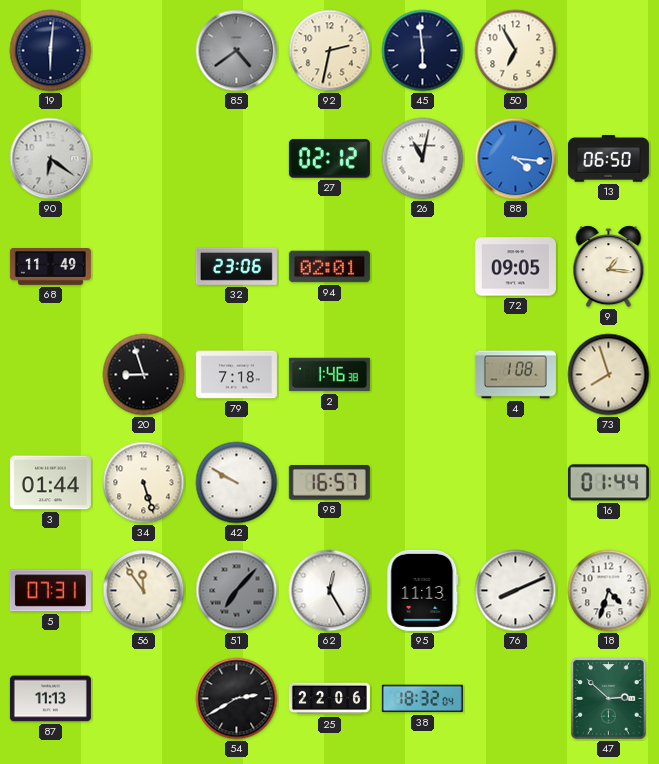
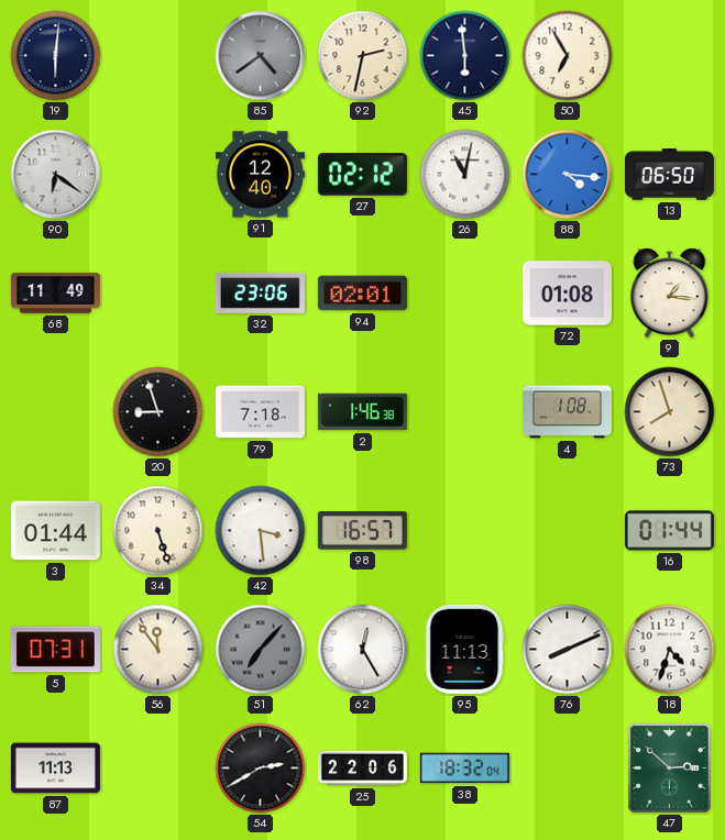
91: none -> 12:40 (260, 175)
72: 09:05 -> 01:08 (567, 294)
42: 9:50 -> 3:29 (261, 531)
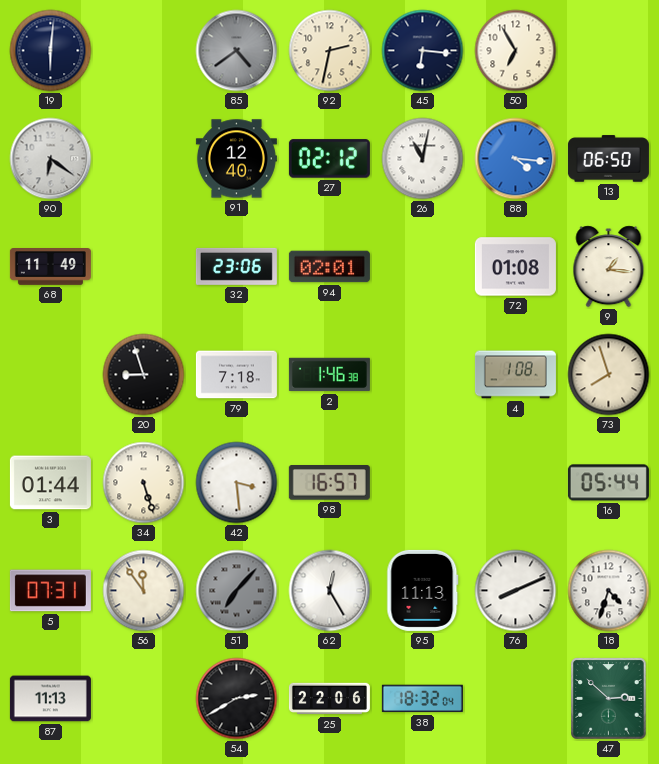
45: 5:59 -> 6:16 (423, 51)
16: 01:44 -> 05:44 (608, 483)
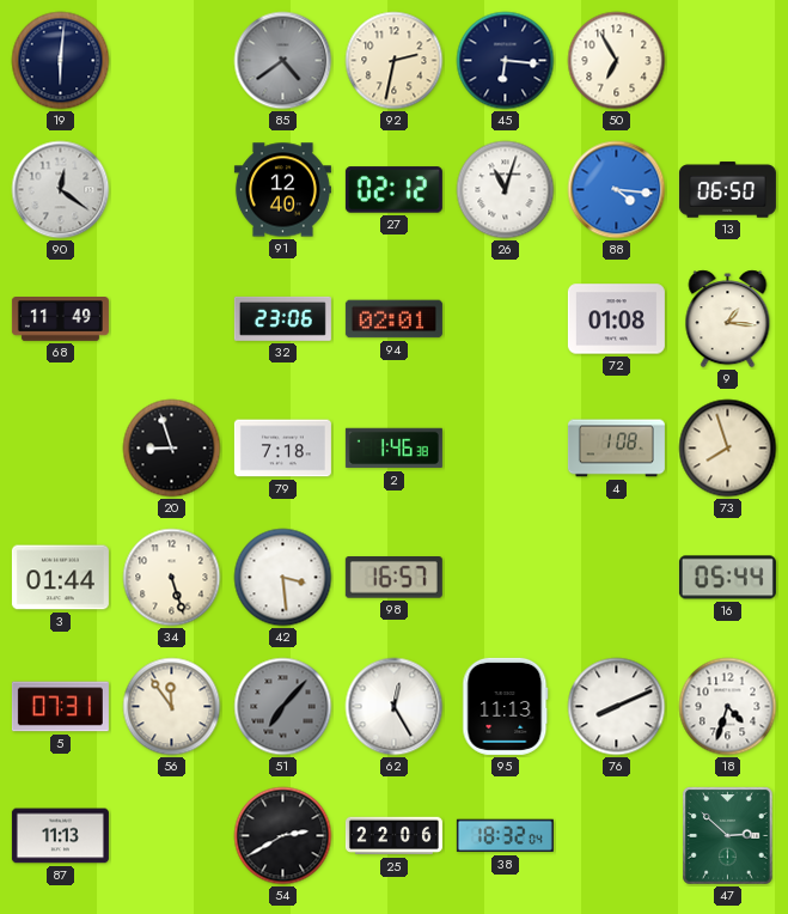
90: 6:21 -> 12:21 (61, 190)
26: 11:02 -> 11:03 (506, 190)
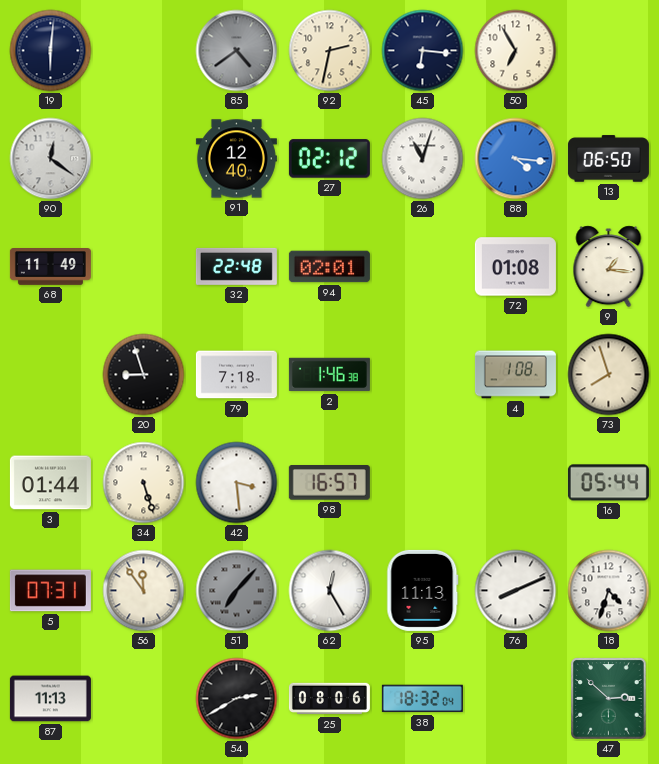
32: 23:06 -> 22:48 (236, 266)
25: 22:06 -> 08:06 (329, 699)
